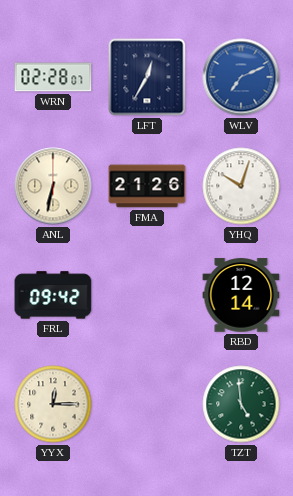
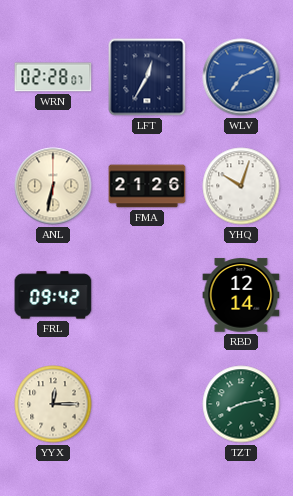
TZT: 4:59 -> 8:13 (241, 404)
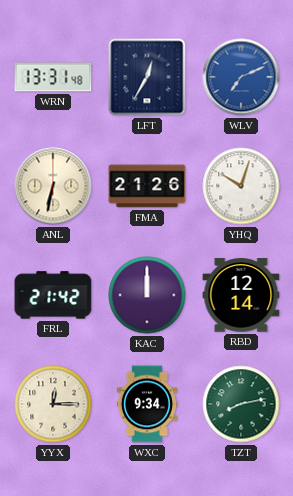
WRN: 02:28 -> 13:31 (53, 77)
FRL: 09:42 -> 21:42 (53, 295)
KAC: none -> 12:00 (147, 295)
WXC: none -> 9:34 (147, 404)
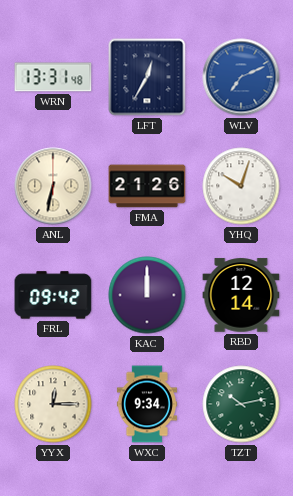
FRL: 21:42 -> 09:42 (53, 295)
TZT: 8:13 -> 10:13 (241, 404)
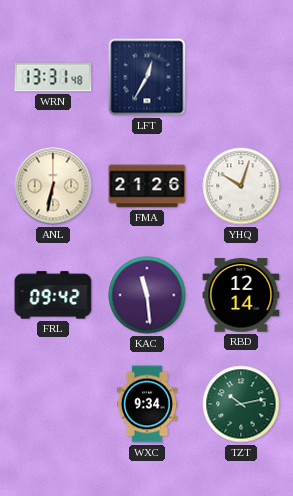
WLV: 7:11 -> none (241, 77)
KAC: 12:00 -> 11:29 (147, 295)
YYX: 12:15 -> none (53, 404)
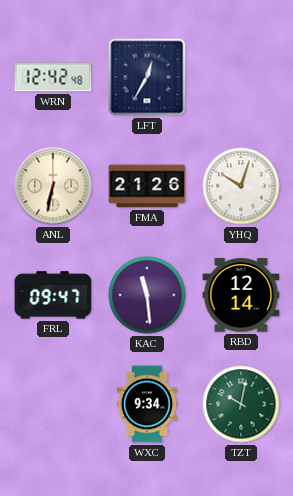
WRN: 13:31 -> 12:42 (53, 77)
FRL: 09:42 -> 09:47 (53, 295)
TZT: 10:13 -> 10:02 (241, 404)
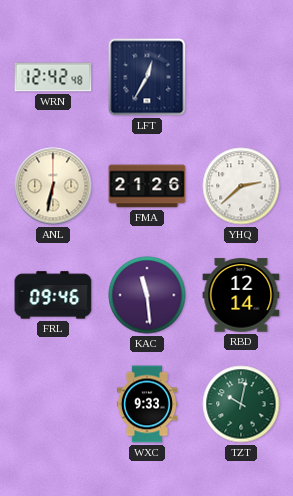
YHQ: 10:03 -> 2:38 (241, 186)
FRL: 09:47 -> 09:46 (53, 295)
WXC: 9:34 -> 9:33 (147, 404)
